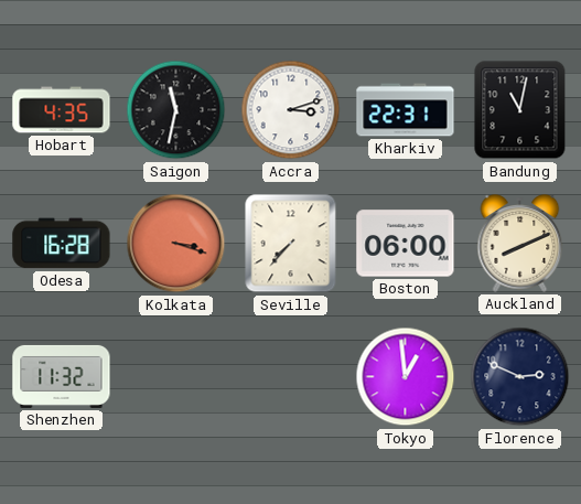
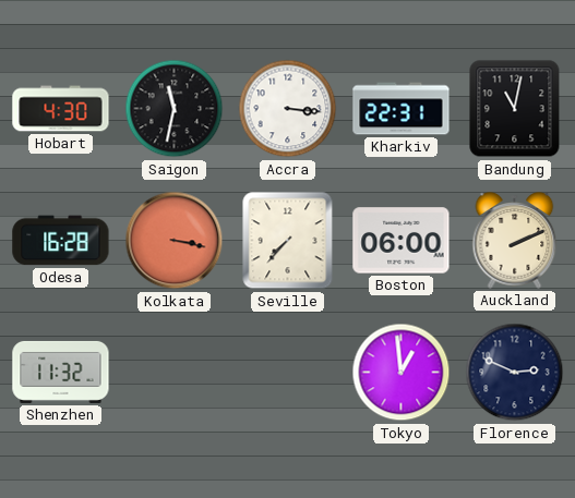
Hobart: 4:35 -> 4:30 (61, 109)
Accra: 3:12 -> 3:16 (288, 109)
Kolkata: 3:18 -> 3:17 (175, 241)
Auckland: 8:11 -> 2:11 (515, 241)
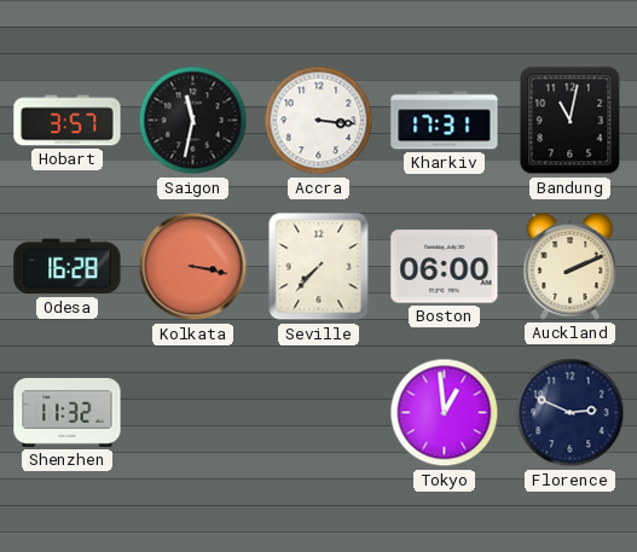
Hobart: 4:30 -> 3:57 (68, 121)
Kharkiv: 22:31 -> 17:31 (445, 121)
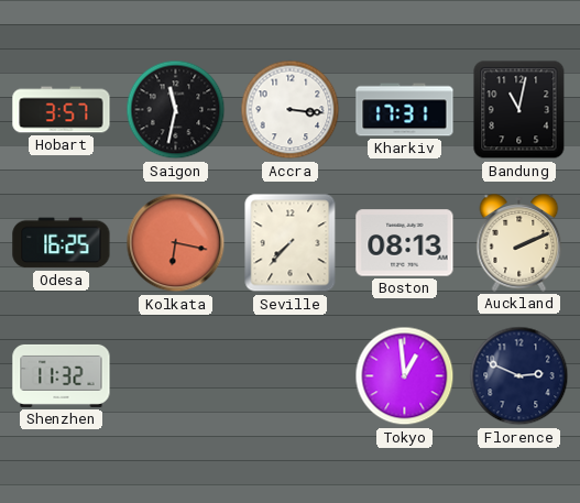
Odesa: 16:28 -> 16:25 (62, 243)
Kolkata: 3:17 -> 6:17 (176, 243)
Boston: 06:00 -> 08:13 (405, 243)
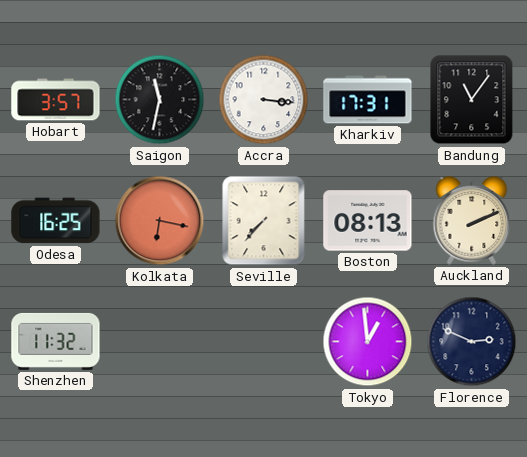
Bandung: 11:02 -> 11:06 (472, 100)
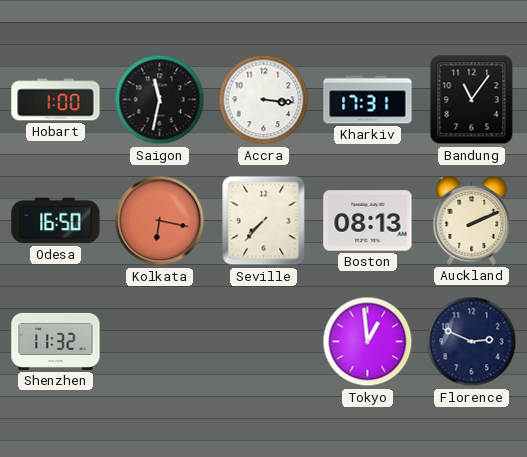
Hobart: 3:57 -> 1:00 (56, 100)
Odesa: 16:25 -> 16:50 (56, 221)
